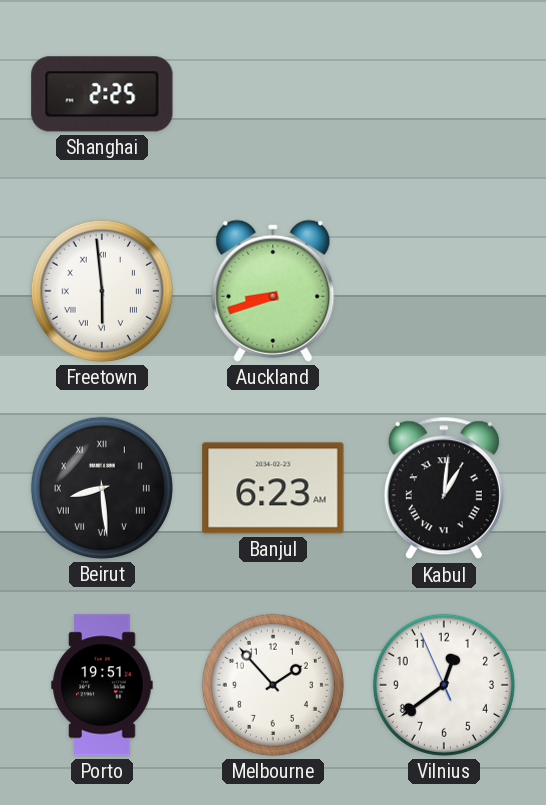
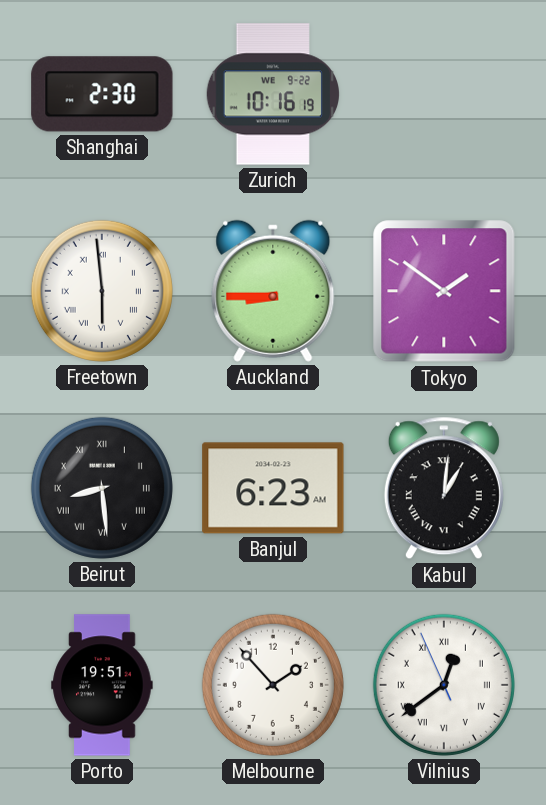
Shanghai: 2:25 -> 2:30 (102, 94)
Zurich: none -> 10:16 (273, 94)
Auckland: 8:42 -> 8:45 (273, 291)
Tokyo: none -> 1:51 (444, 291)
Vilnius numerals: Arabic -> Roman (444, 685)
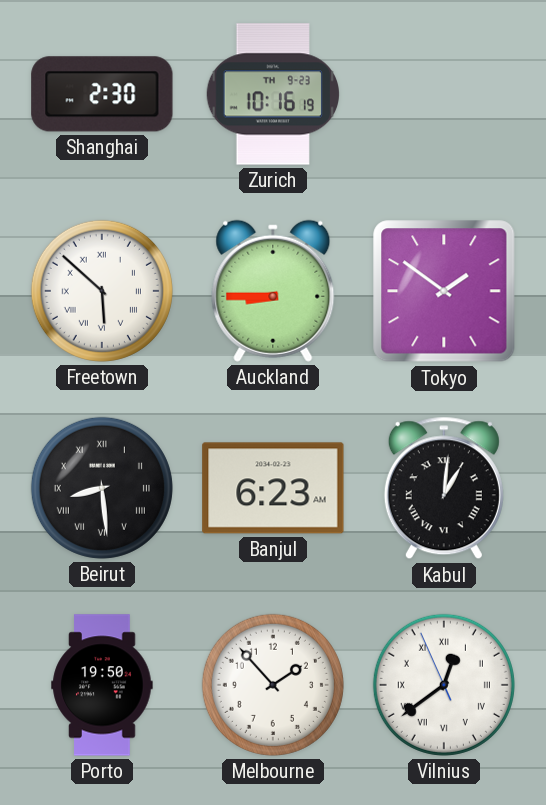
Zurich date: WE 9-22 -> TH 9-23 (273, 94)
Freetown: 5:59 -> 5:52 (102, 291)
Porto: 19:51 -> 19:50 (102, 685)
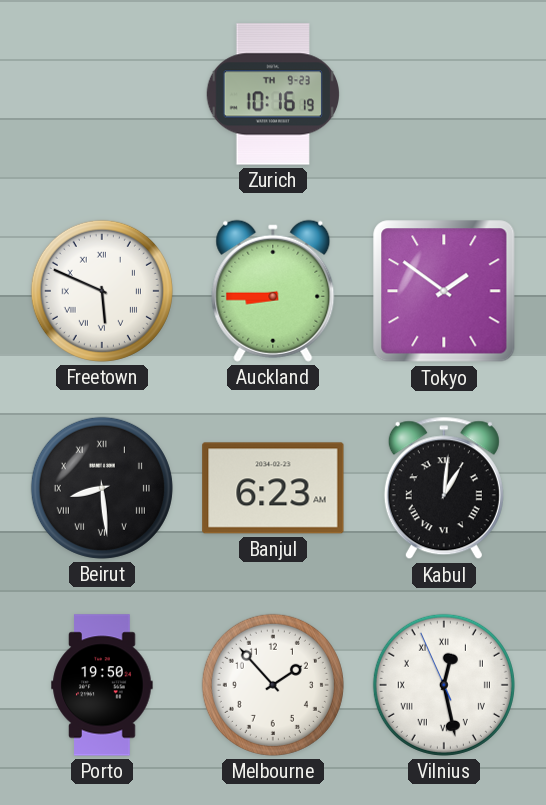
Shanghai: 2:30 -> none (102, 94)
Freetown: 5:52 -> 5:49 (102, 291)
Vilnius: 12:38 -> 12:27 (444, 685)
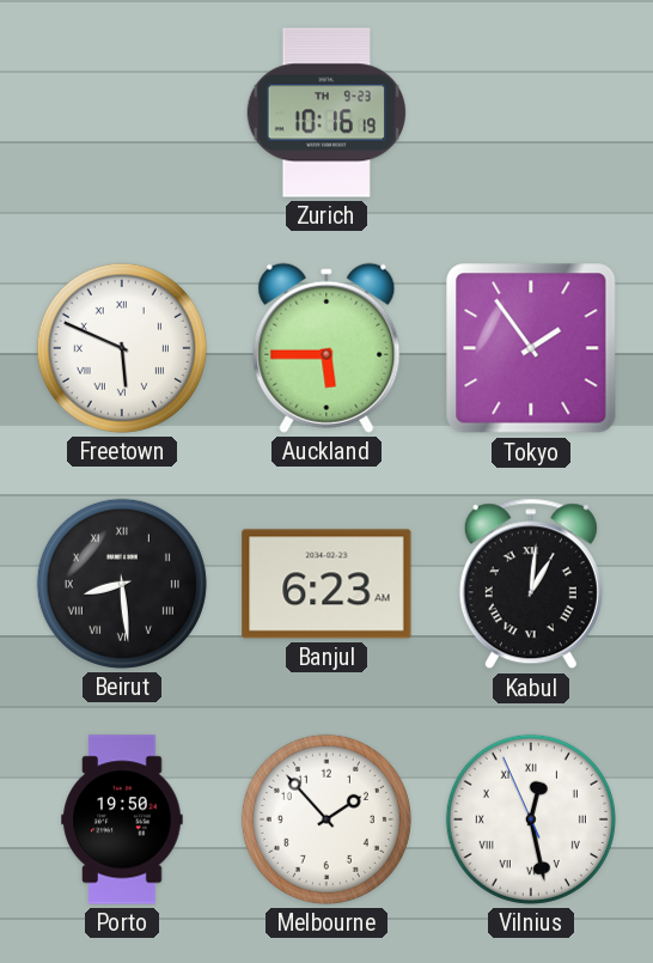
Auckland: 8:45 -> 5:45 (326, 348)
Tokyo: 1:51 -> 1:54 (531, 348)
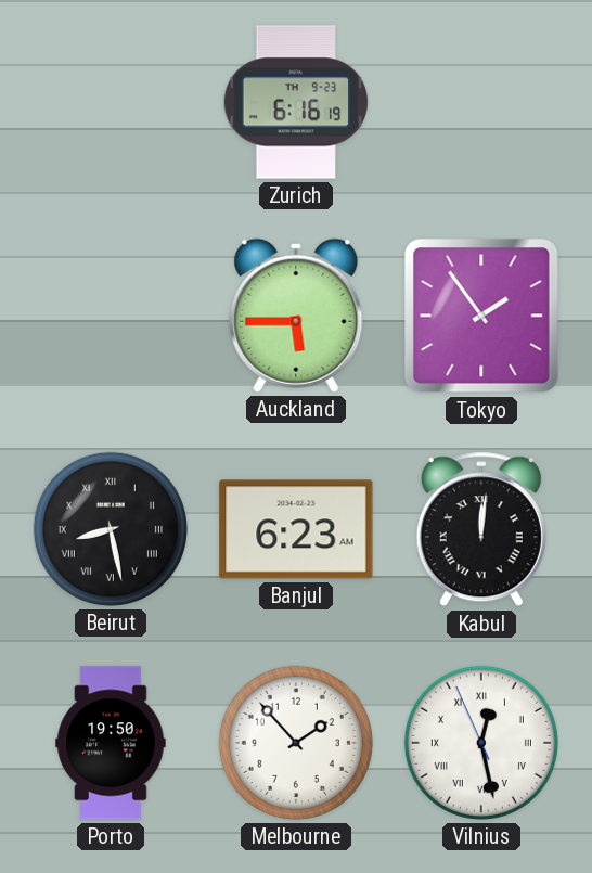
Zurich: 10:16 -> 6:16 (296, 102)
Freetown: 5:49 -> none (122, 348)
Beirut: 8:29 -> 8:28 (111, 529)
Kabul: 1:01 -> 12:01 (481, 529)
